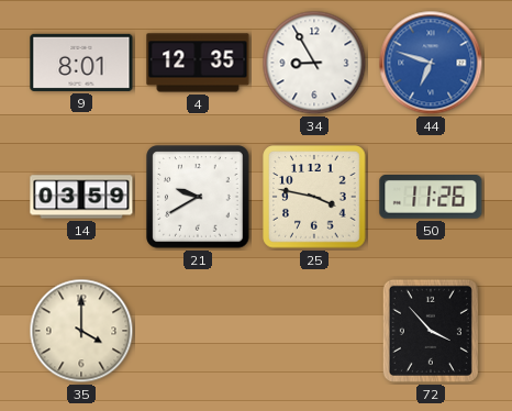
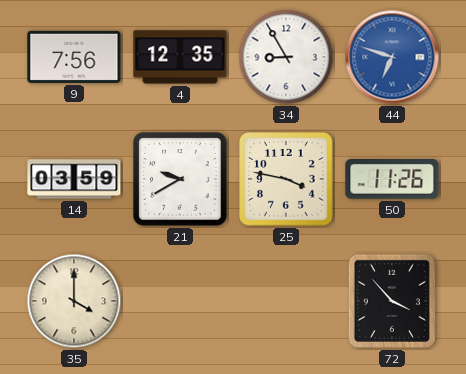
9: 8:01 -> 7:56 (74, 57)
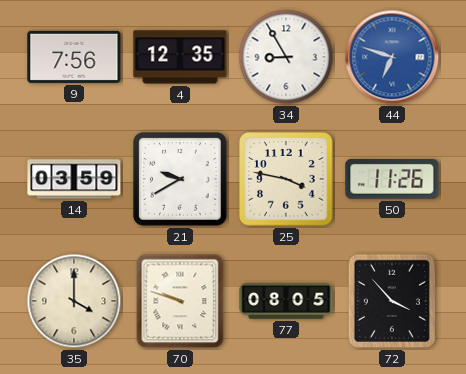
70: none -> 9:48 (180, 301)
77: none -> 08:05 (286, 301)
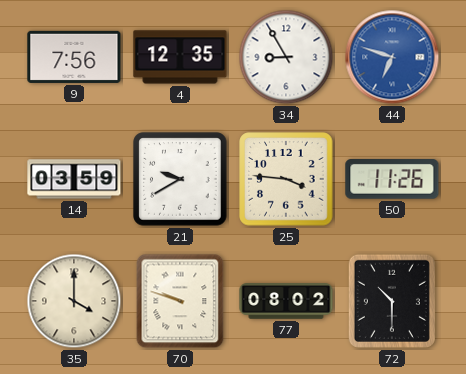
25: 3:47 -> 3:46 (286, 179)
77: 08:05 -> 08:02 (286, 301)
72: 3:53 -> 10:30 (392, 301)
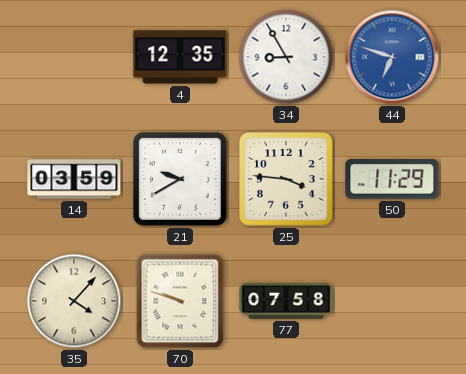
9: 7:56 -> none (74, 57)
50: 11:26 -> 11:29 (392, 180)
35: 4:00 -> 4:07 (74, 301)
77: 08:02 -> 07:58 (286, 301)
72: 10:30 -> none (392, 301)
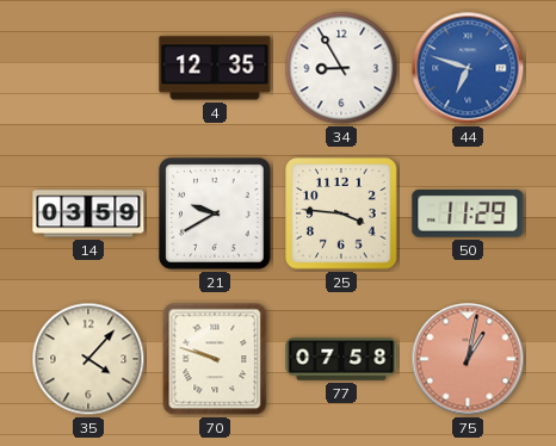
75: none -> 1:02 (468, 359)
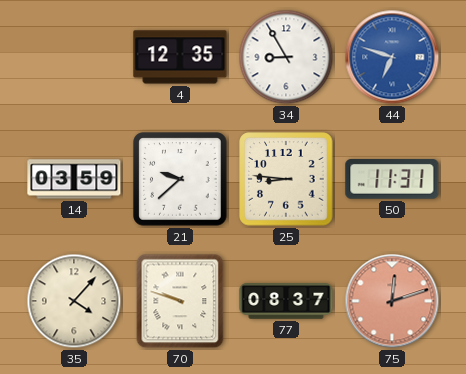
21: 9:40 -> 9:38 (180, 179)
25: 3:46 -> 8:46 (286, 179)
50: 11:29 -> 11:31 (392, 180)
77: 07:58 -> 08:37 (286, 301)
75: 1:02 -> 12:12 (392, 301)
